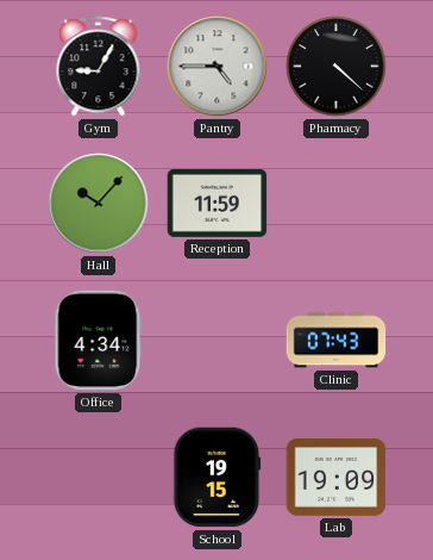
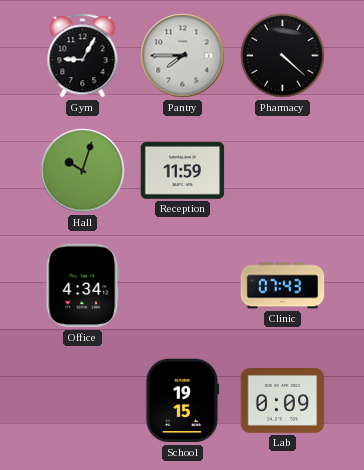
Pantry: 4:45 -> 7:45 (183, 56)
Hall: 10:07 -> 10:03 (83, 171)
Lab: 19:09 -> 0:09 (283, 401)
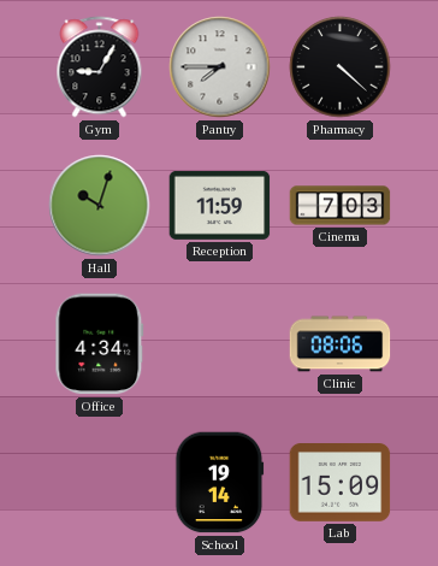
Cinema: none -> 7:03 (341, 206)
Clinic: 07:43 -> 08:06 (341, 344)
School: 19:15 -> 19:14 (220, 483)
Lab: 0:09 -> 15:09 (341, 483)
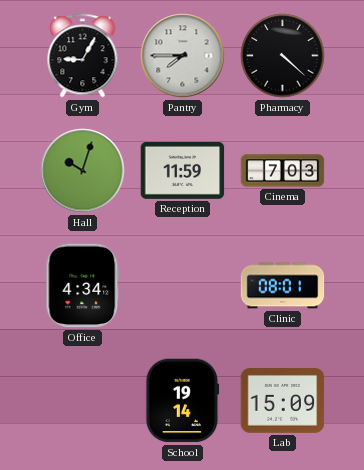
Clinic: 08:06 -> 08:01 (283, 286)
